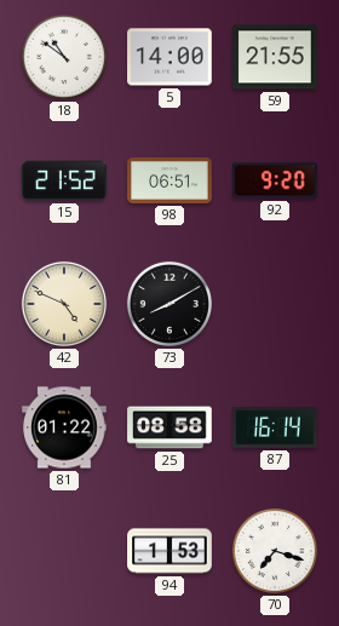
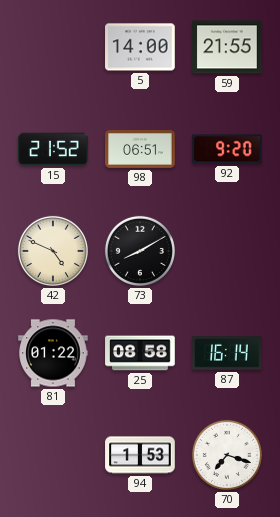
18: 10:51 -> none (64, 57)
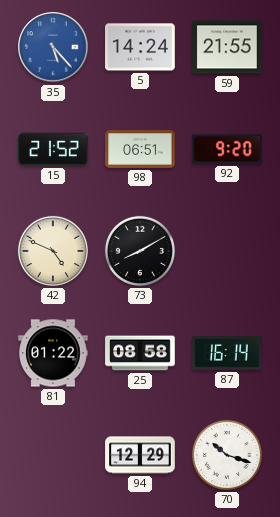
35: none -> 5:23 (53, 47)
5: 14:00 -> 14:24 (140, 47)
94: 1:53 -> 12:29 (140, 455)
70: 7:18 -> 10:18 (227, 455)
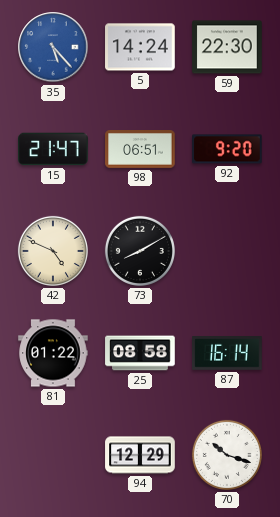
59: 21:55 -> 22:30 (227, 47)
15: 21:52 -> 21:47 (53, 149)
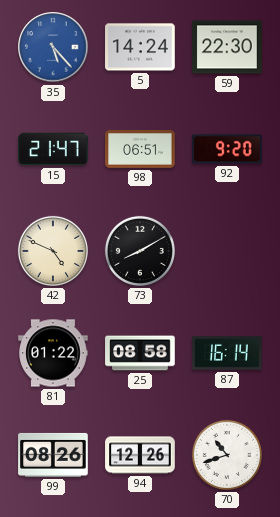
99: none -> 08:26 (53, 455)
94: 12:29 -> 12:26 (140, 455)
70: 10:18 -> 10:42 (227, 455)
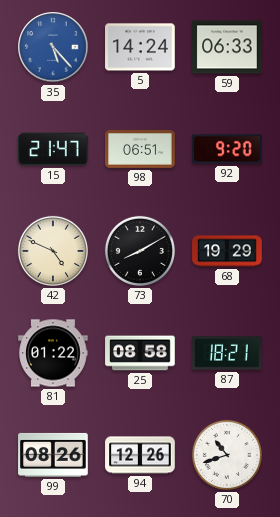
59: 22:30 -> 06:33 (227, 47)
68: none -> 19:29 (227, 251)
87: 16:14 -> 18:21 (227, 354)
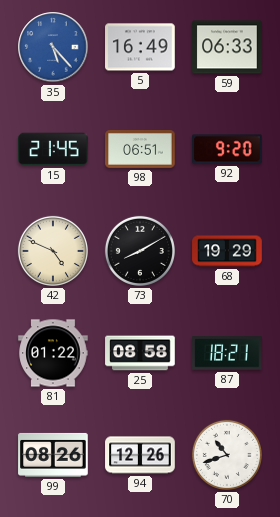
5: 14:24 -> 16:49 (140, 47)
15: 21:47 -> 21:45 (53, 149)
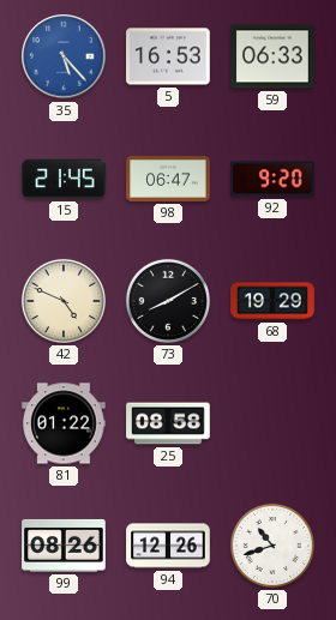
5: 16:49 -> 16:53 (168, 56)
98: 06:51 -> 06:47 (168, 180)
87: 18:21 -> none (227, 354)
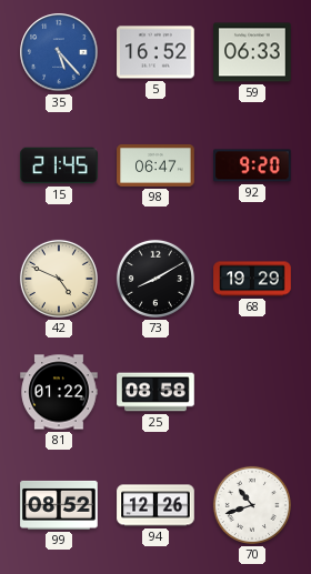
5: 16:53 -> 16:52 (155, 52)
99: 08:26 -> 08:52 (59, 505)
